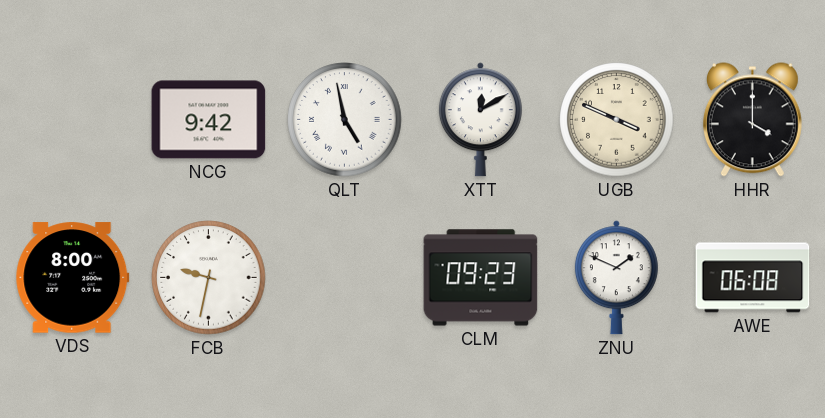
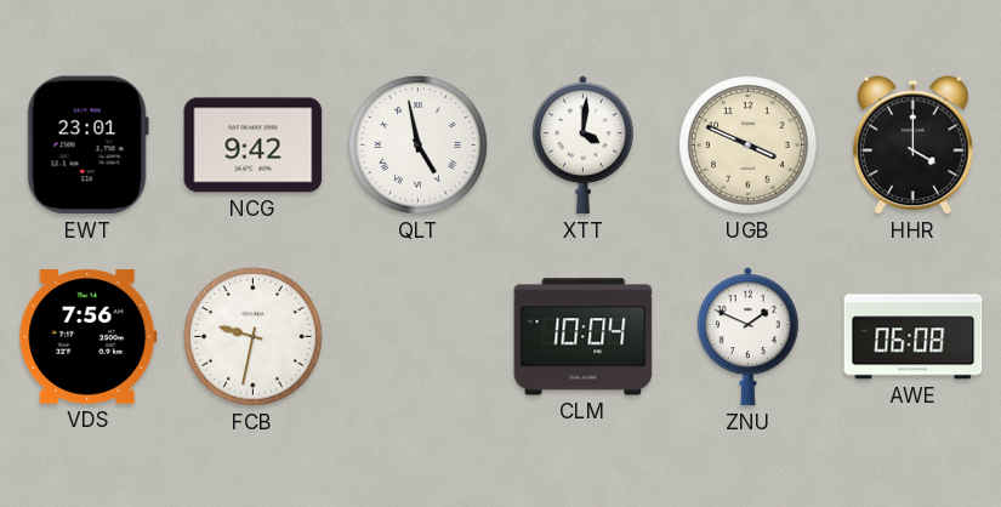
EWT: none -> 23:01 (87, 146)
XTT: 12:10 -> 4:01 (582, 146)
VDS: 8:00 -> 7:56 (89, 337)
CLM: 09:23 -> 10:04 (584, 337)
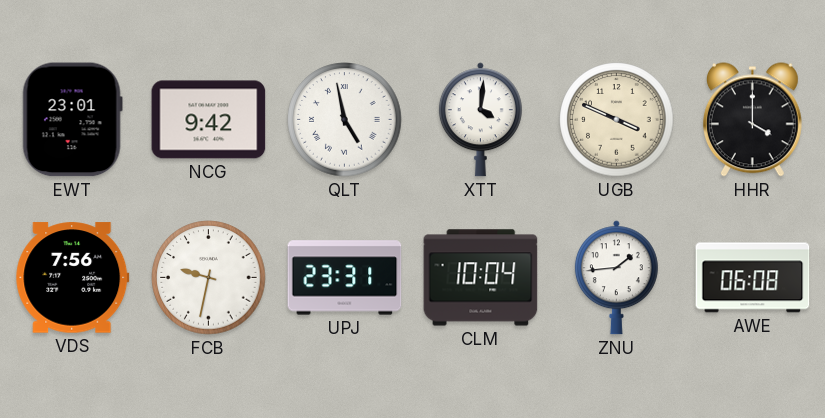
UPJ: none -> 23:31 (345, 278)
ZNU: 1:49 -> 1:44 (616, 278)
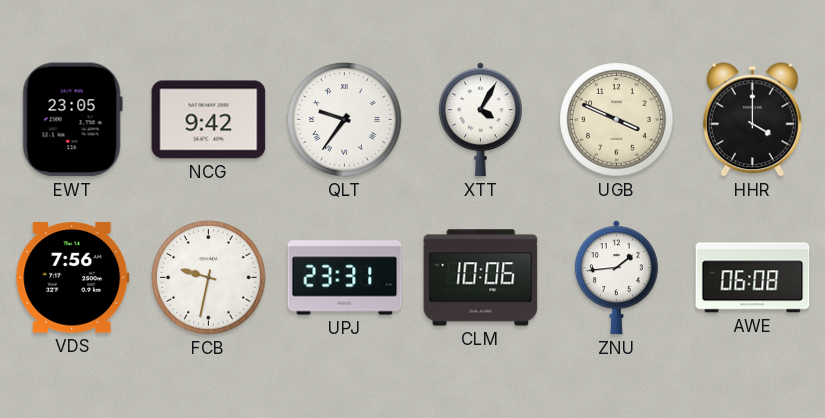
EWT: 23:01 -> 23:05 (72, 120)
QLT: 4:58 -> 9:36 (345, 120)
XTT: 4:01 -> 4:05 (480, 120)
CLM: 10:04 -> 10:06 (481, 278)
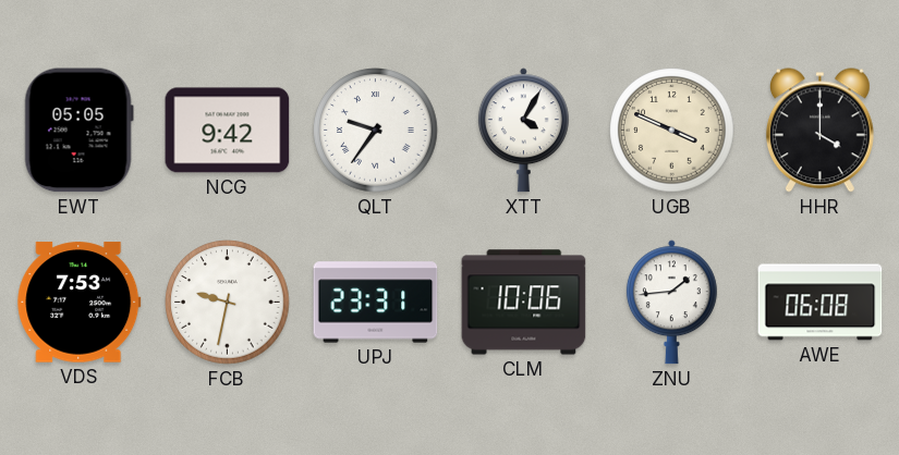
EWT: 23:05 -> 05:05 (78, 131)
VDS: 7:56 -> 7:53 (80, 303)
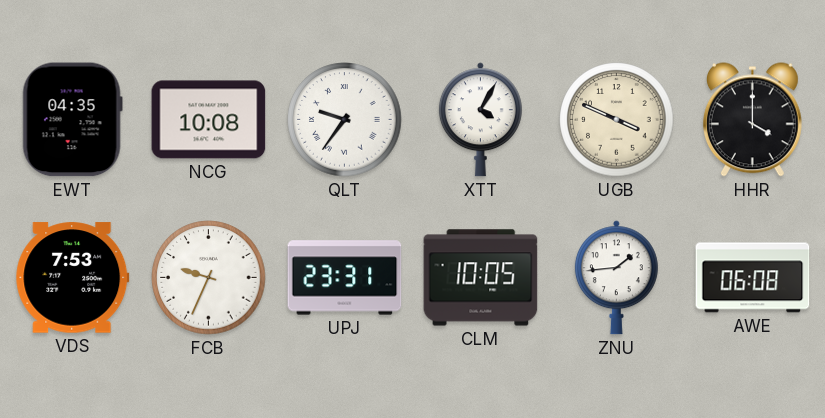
EWT: 05:05 -> 04:35 (72, 120)
NCG: 9:42 -> 10:08 (209, 120)
FCB: 9:32 -> 9:34 (209, 278)
CLM: 10:06 -> 10:05 (481, 278)
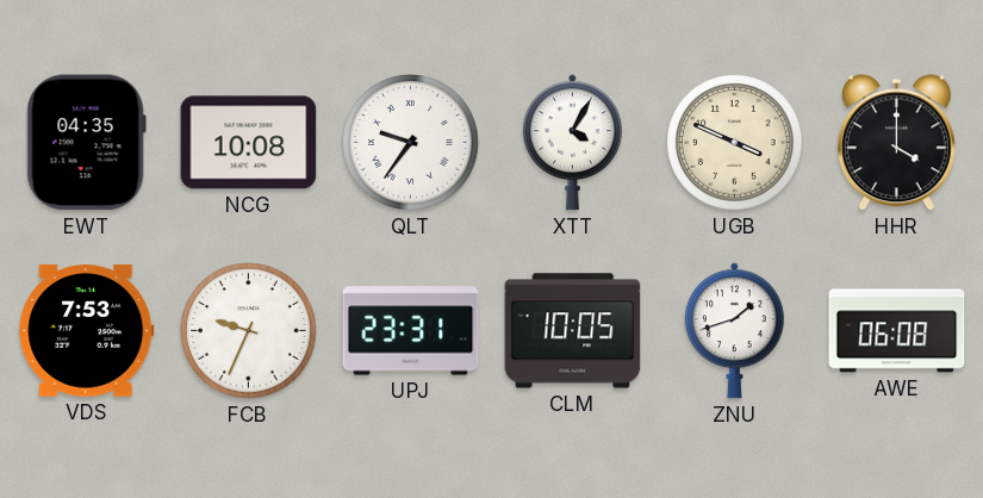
ZNU: 1:44 -> 1:42 (734, 331)
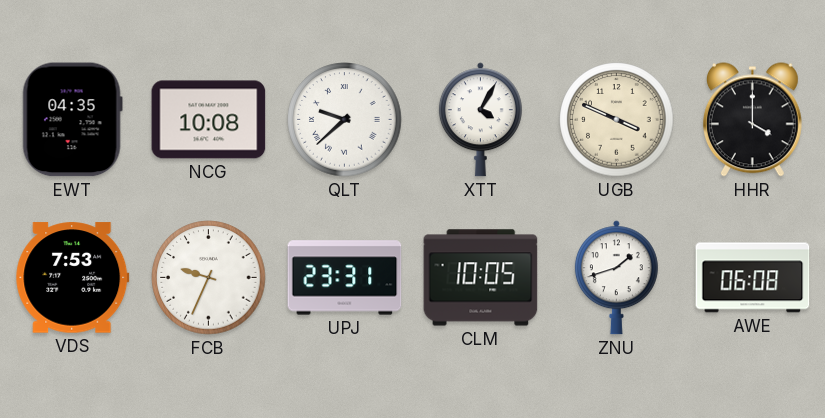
QLT: 9:36 -> 9:38 (345, 120)
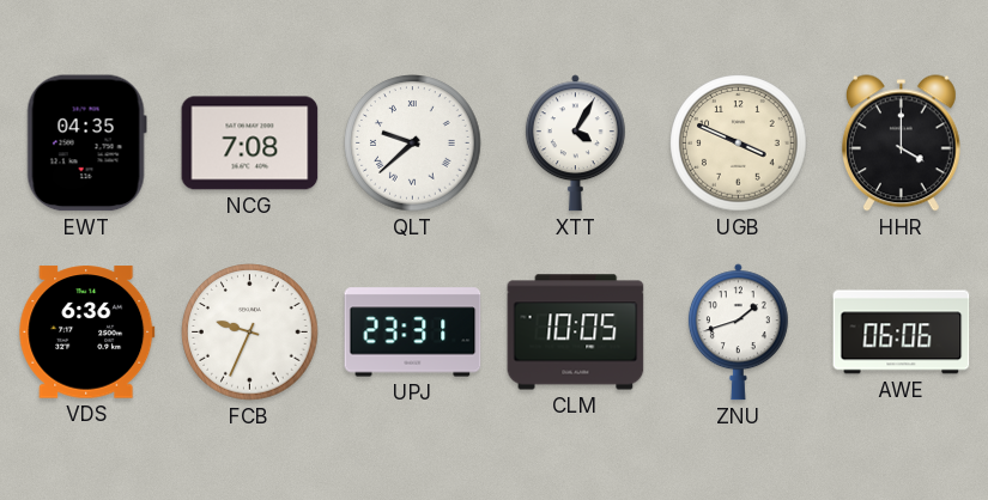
NCG: 10:08 -> 7:08 (250, 144)
VDS: 7:53 -> 6:36 (87, 333)
AWE: 06:08 -> 06:06 (902, 333)
